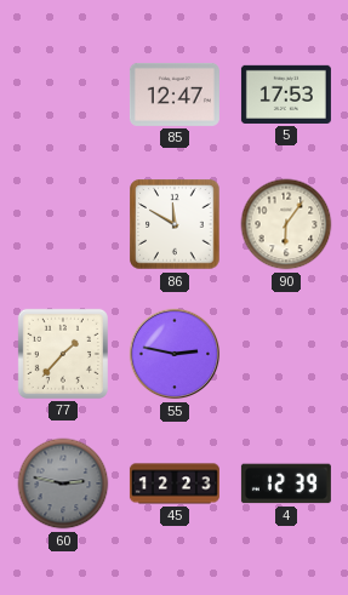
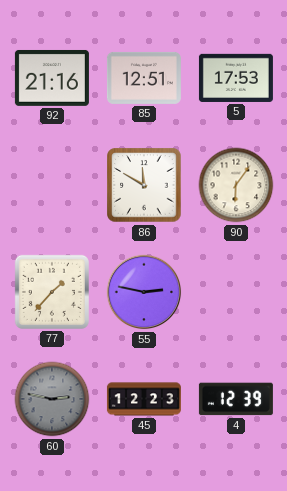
92: none -> 21:16 (52, 78)
85: 12:47 -> 12:51 (144, 78)
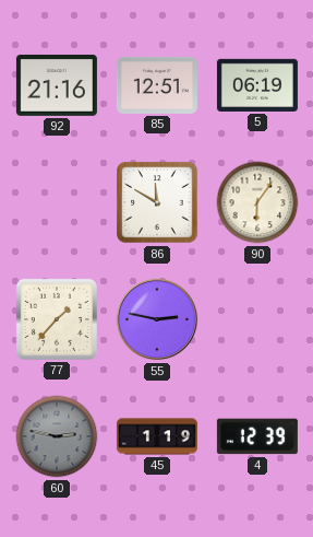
5: 17:53 -> 06:19 (257, 85)
45: 12:23 -> 1:19 (157, 436)
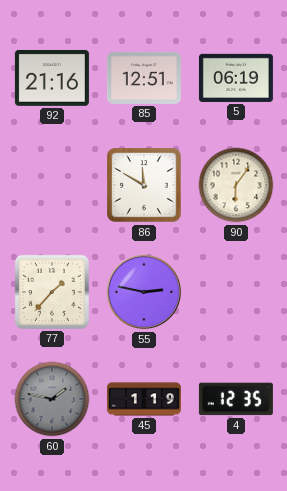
60: 2:47 -> 1:47 (52, 399)
4: 12:39 -> 12:35 (236, 399)
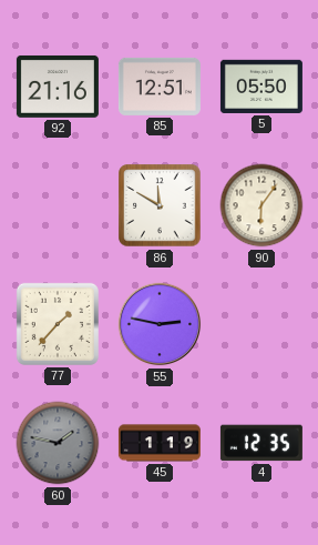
5: 06:19 -> 05:50 (261, 87)
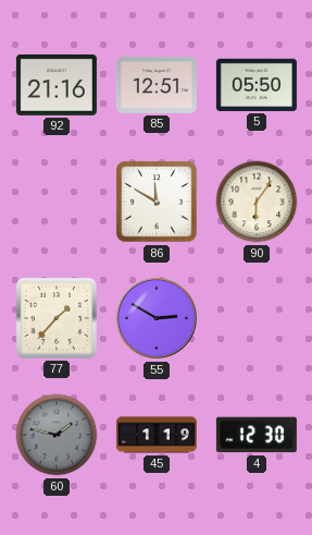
55: 2:47 -> 2:50 (157, 318)
4: 12:35 -> 12:30 (257, 435)
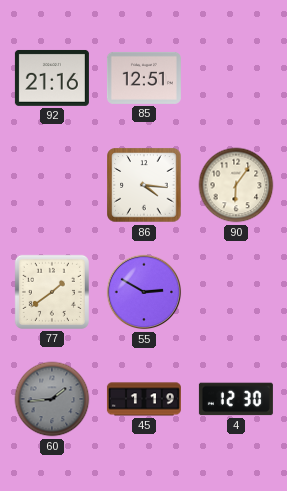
5: 05:50 -> none (257, 85)
86: 11:50 -> 4:16 (144, 185)
77: 1:37 -> 1:39 (52, 292)
60: 1:47 -> 1:44 (52, 399)
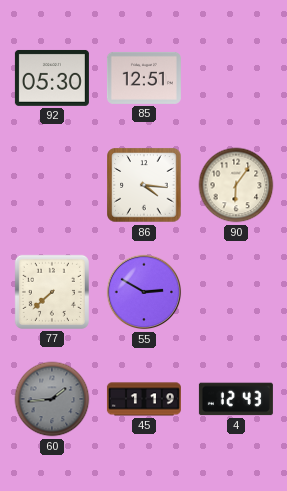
92: 21:16 -> 05:30 (52, 78)
77: 1:39 -> 7:38 (52, 292)
4: 12:30 -> 12:43 (236, 399)
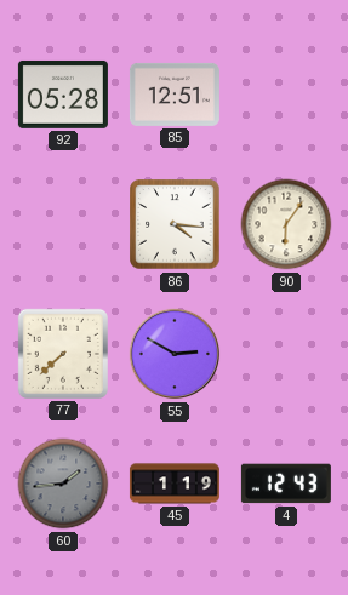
92: 05:30 -> 05:28 (63, 95)
